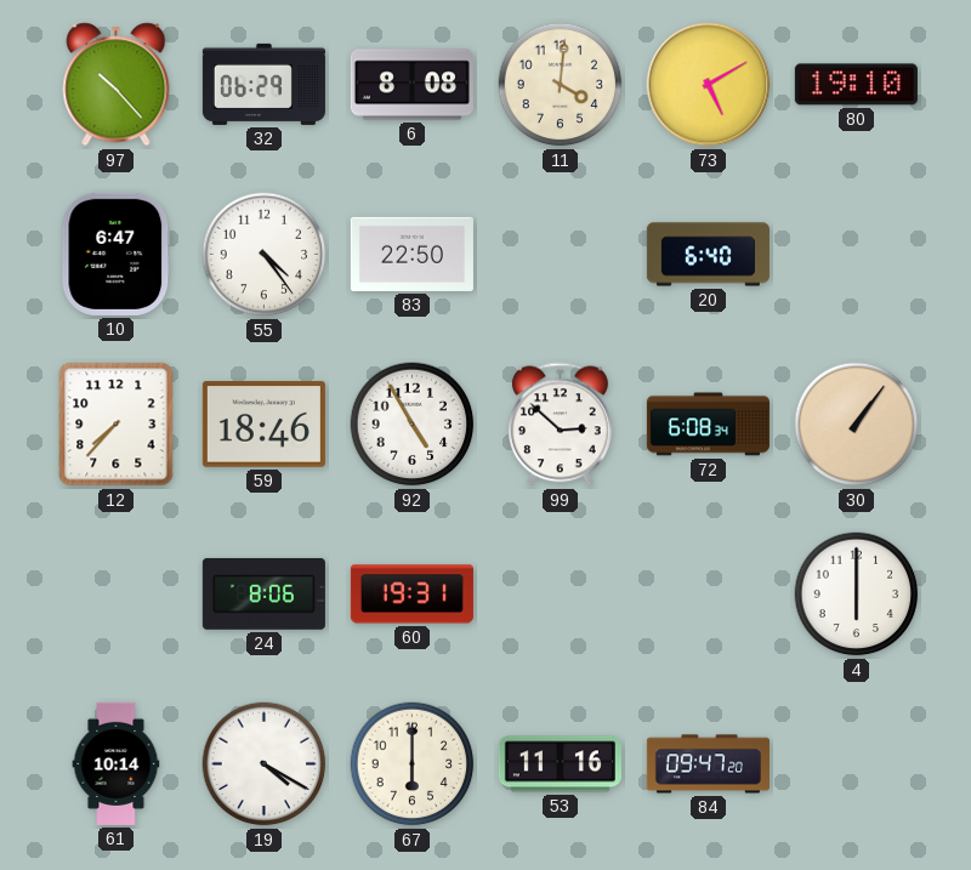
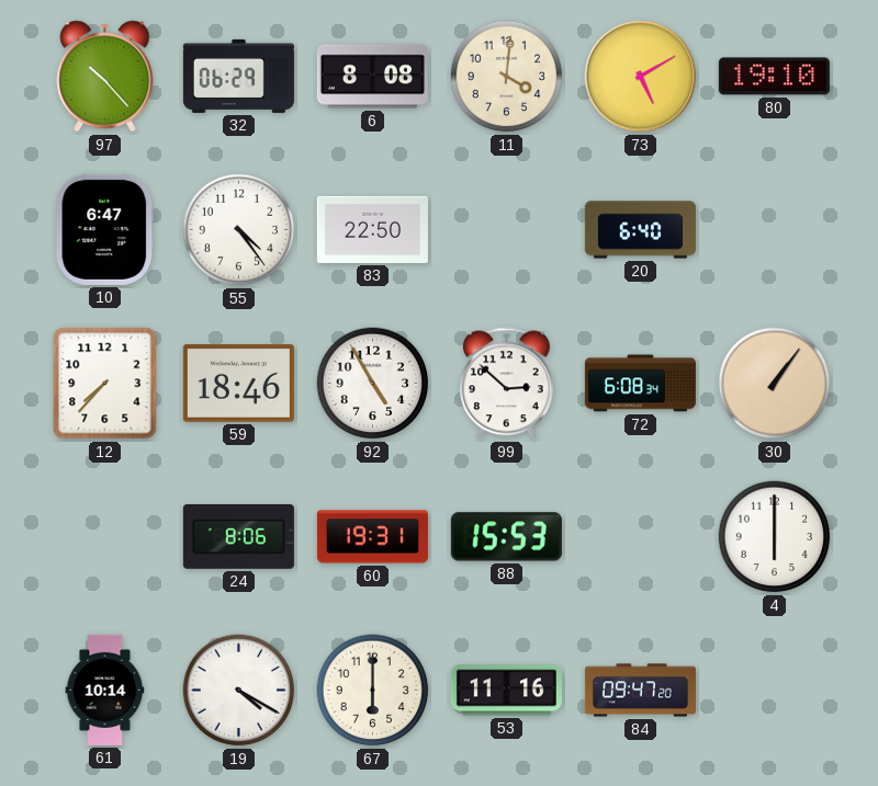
88: none -> 15:53 (506, 537)
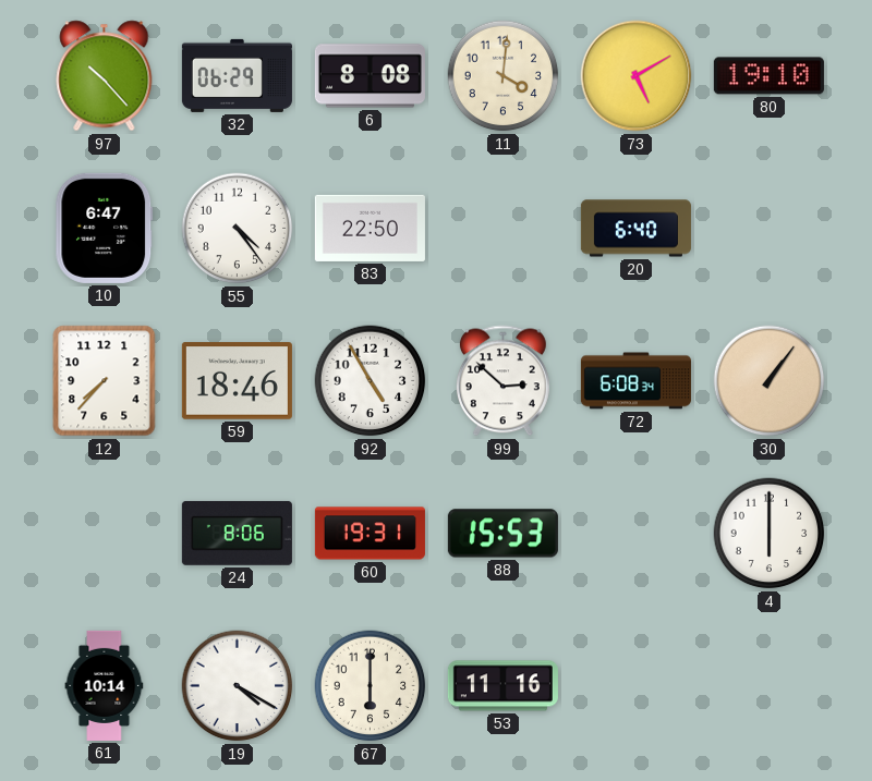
84: 09:47 -> none (640, 691)
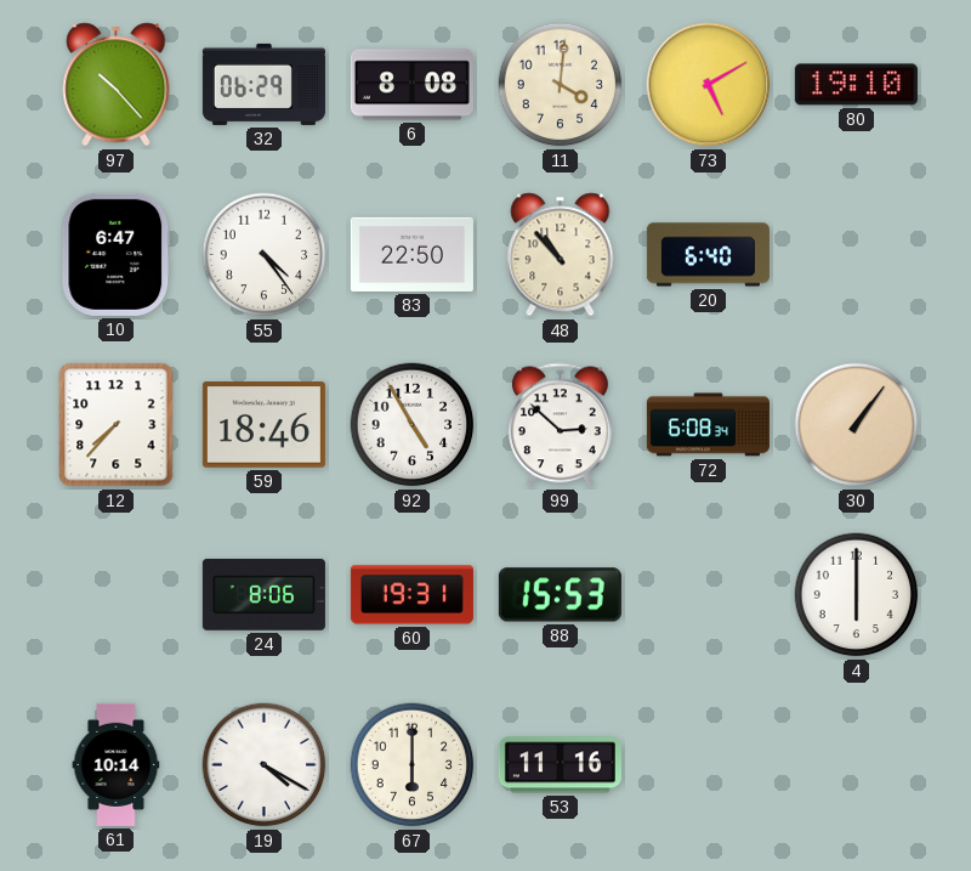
48: none -> 10:53 (561, 255)
